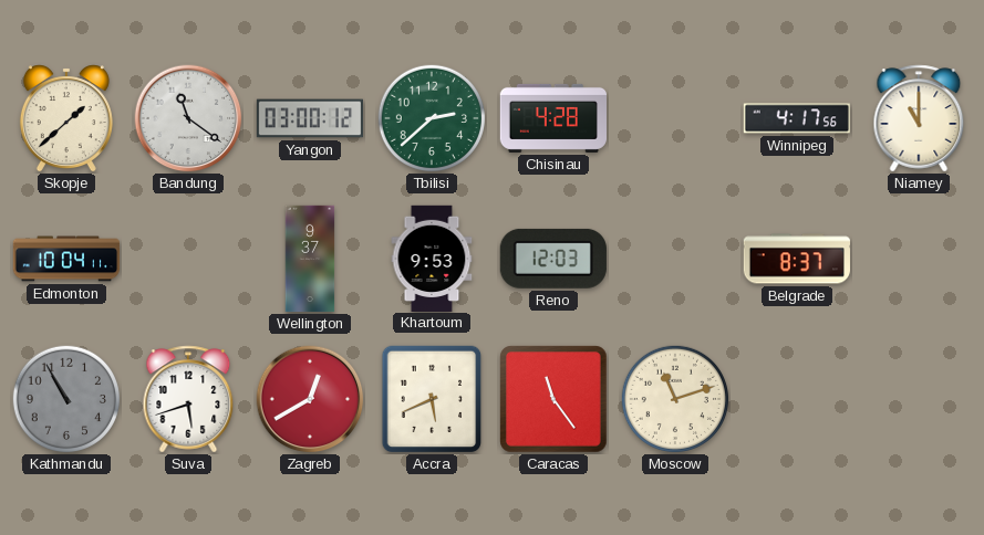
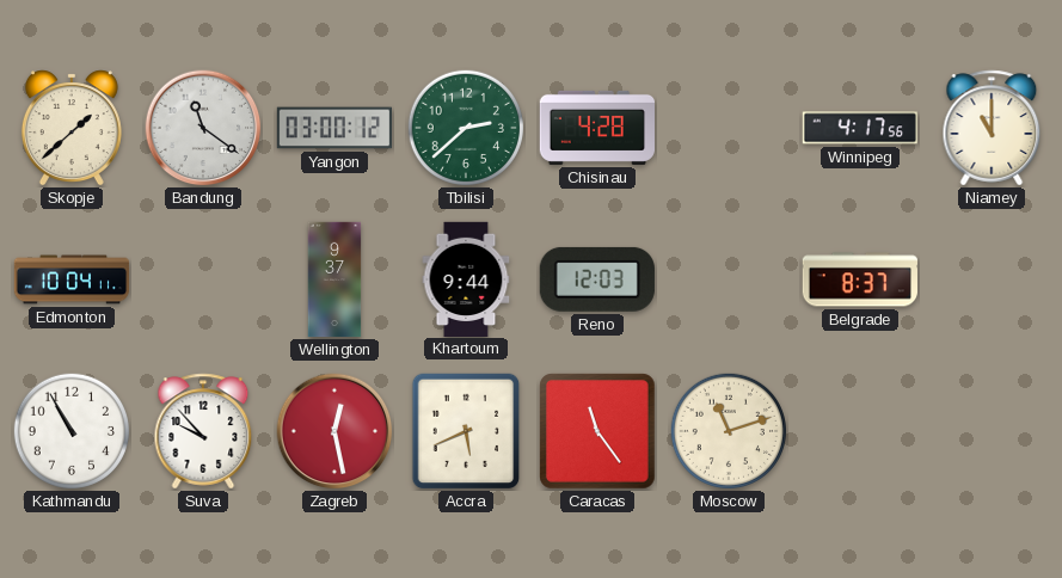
Khartoum: 9:53 -> 9:44 (466, 278)
Kathmandu dial: grey -> white (70, 430)
Suva: 5:42 -> 9:53 (203, 431)
Zagreb: 12:40 -> 12:28 (334, 431)
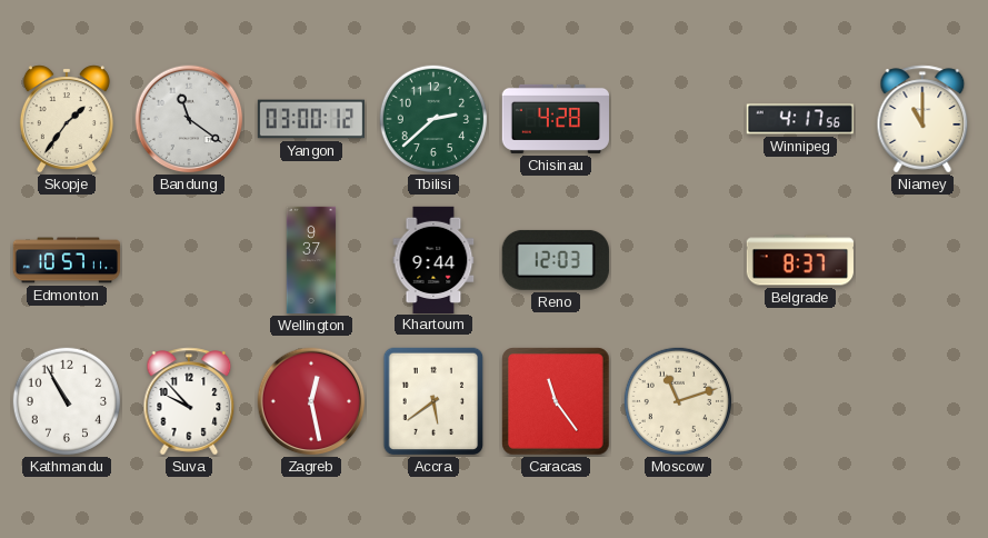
Skopje: 1:38 -> 1:36 (67, 119)
Edmonton: 10:04 -> 10:57 (67, 260)
Accra: 5:41 -> 5:39 (433, 401)
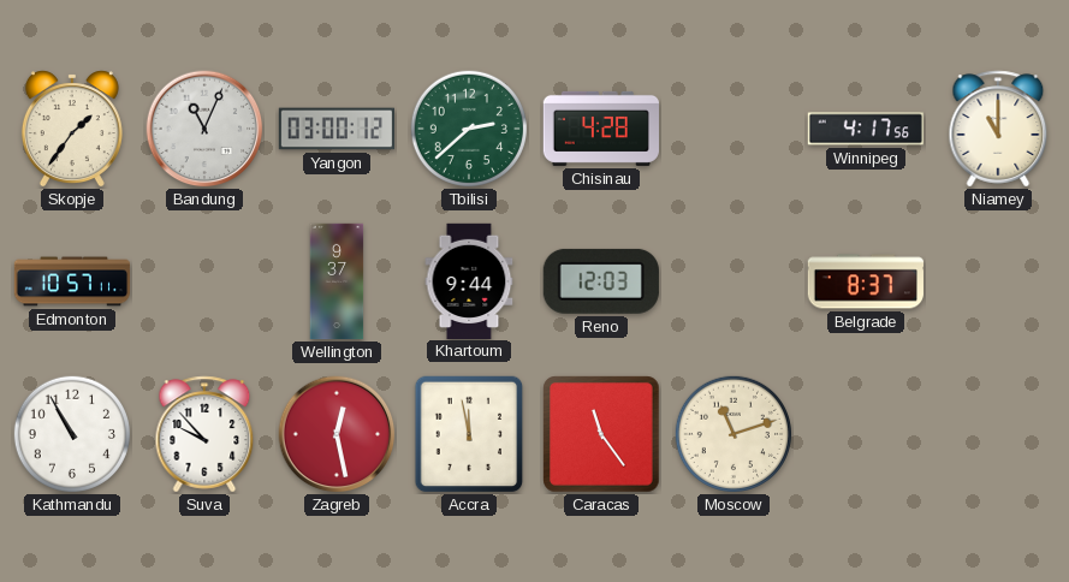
Bandung: 11:21 -> 11:04 (204, 129)
Accra: 5:39 -> 11:58 (469, 434)
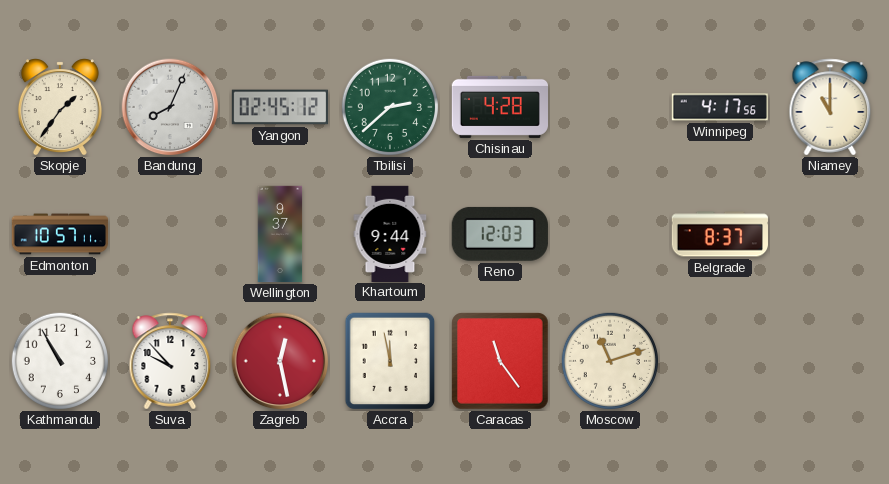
Bandung: 11:04 -> 8:04 (170, 107)
Yangon: 03:00 -> 02:45 (279, 107)
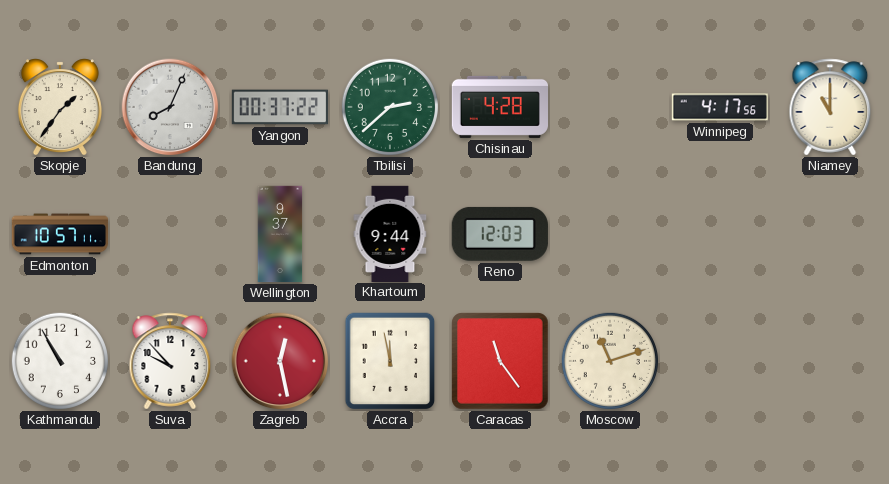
Yangon: 02:45 -> 00:37 (279, 107)
Belgrade: 8:37 -> none (719, 234)
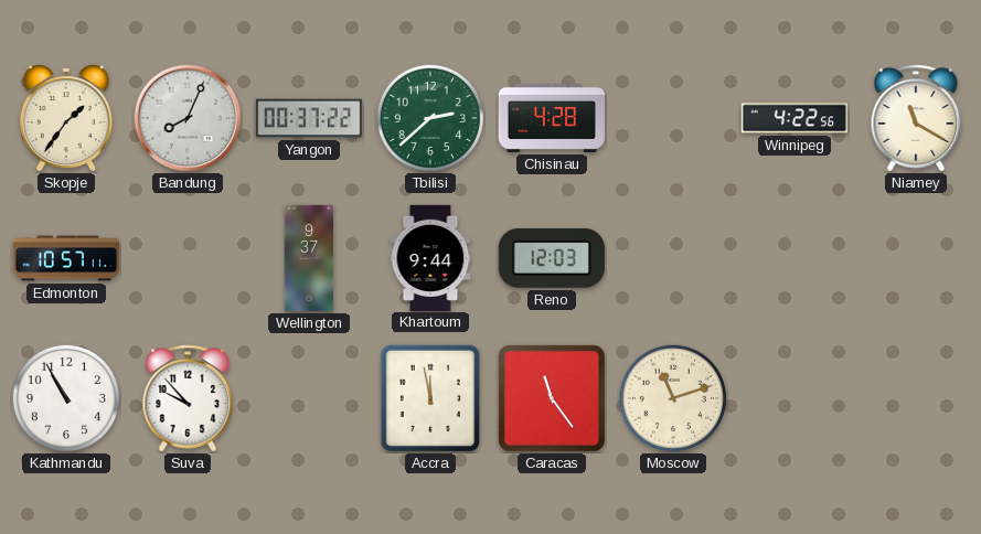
Winnipeg: 4:17 -> 4:22 (793, 118)
Niamey: 11:00 -> 11:20 (916, 118)
Zagreb: 12:28 -> none (280, 361)
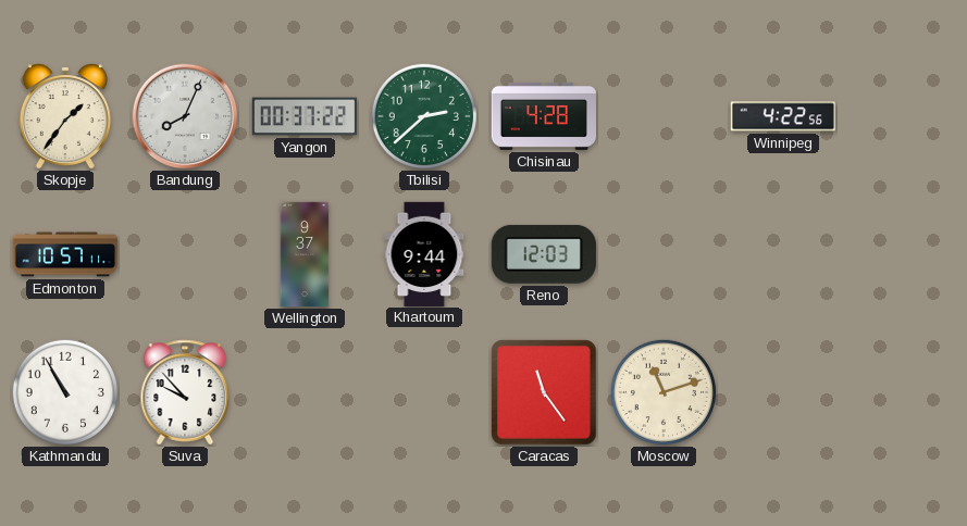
Niamey: 11:20 -> none (916, 118)
Accra: 11:58 -> none (430, 398)
